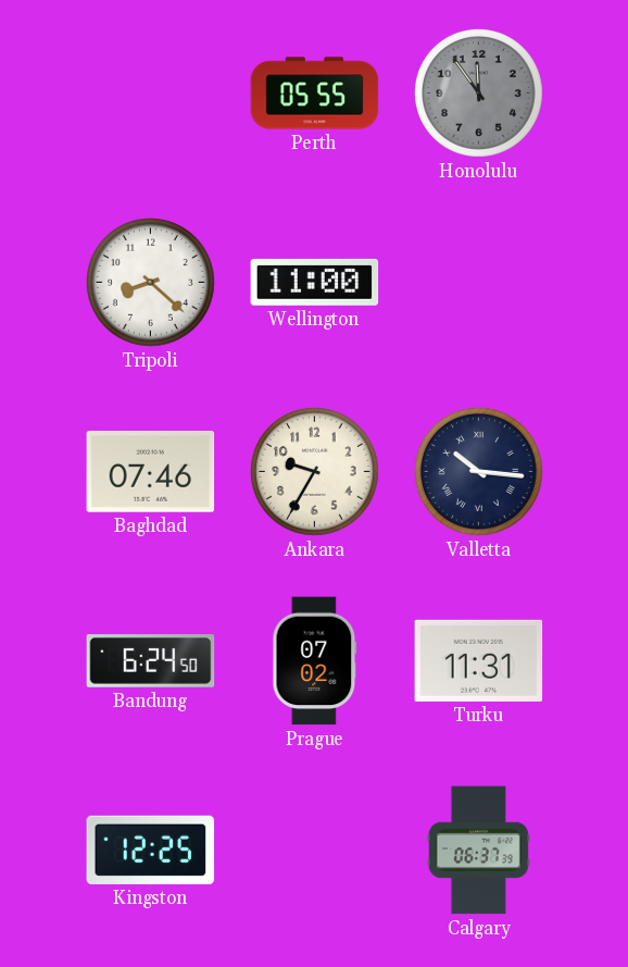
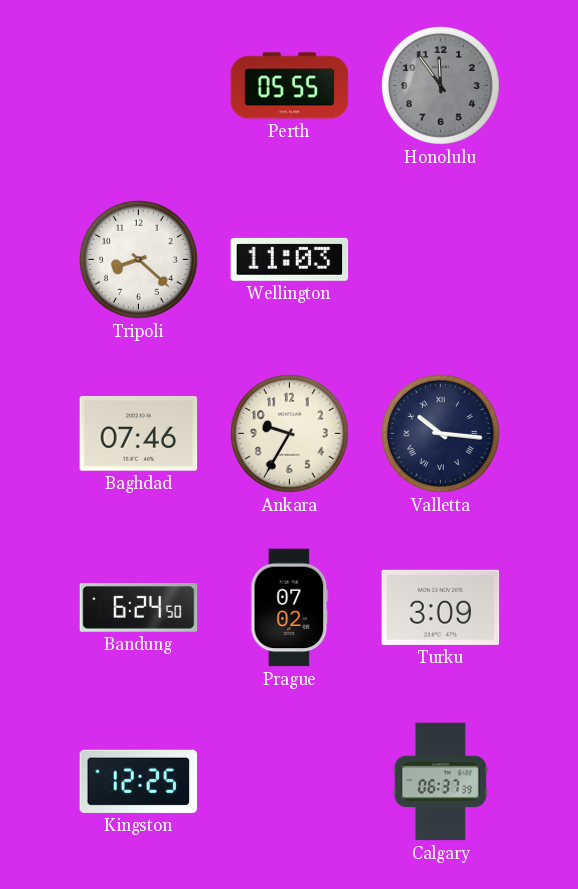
Wellington: 11:00 -> 11:03 (290, 259)
Turku: 11:31 -> 3:09 (441, 607)
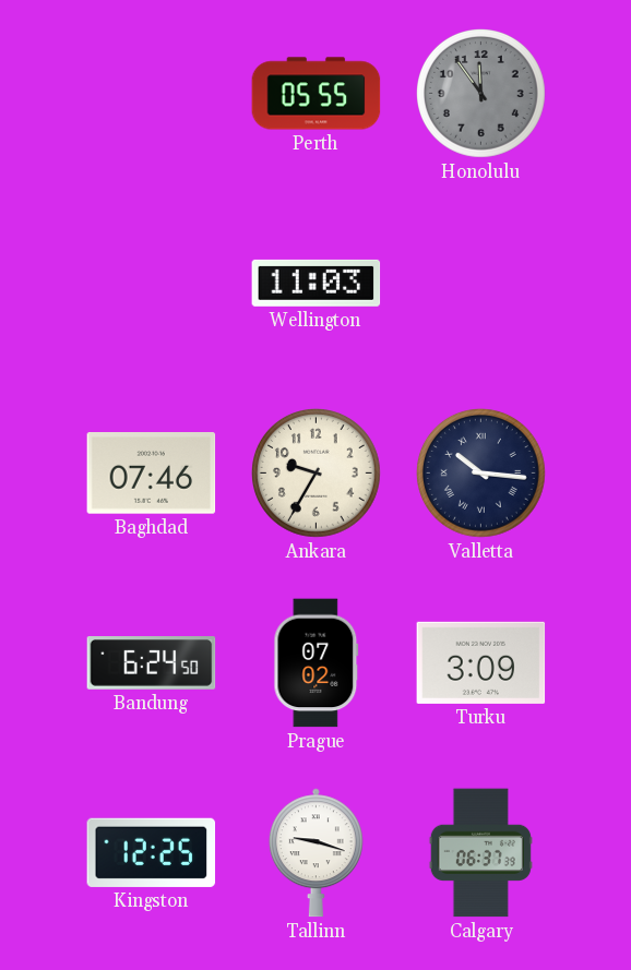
Tripoli: 8:22 -> none (139, 260)
Tallinn: none -> 9:18 (315, 853)
